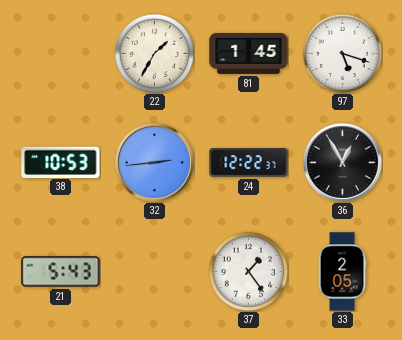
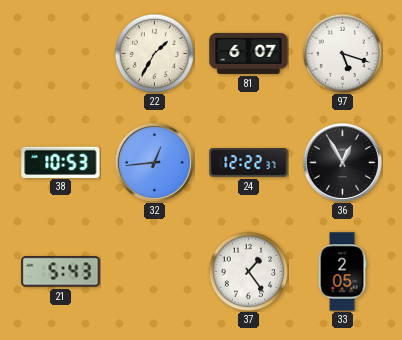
81: 1:45 -> 6:07 (249, 53)
32: 2:44 -> 12:44 (154, 162)
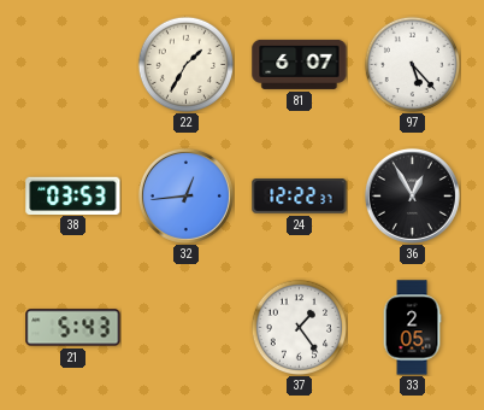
97: 5:18 -> 5:23 (412, 64)
38: 10:53 -> 03:53 (73, 195)
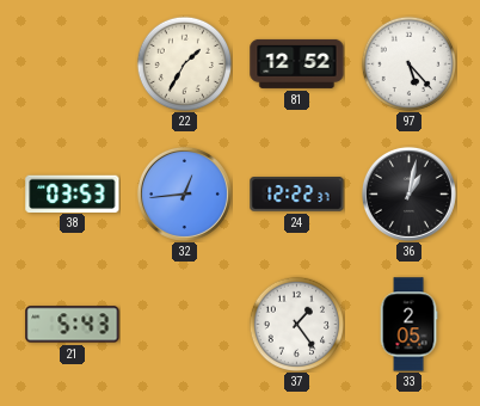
81: 6:07 -> 12:52 (297, 63)
36: 12:55 -> 1:02 (408, 193)
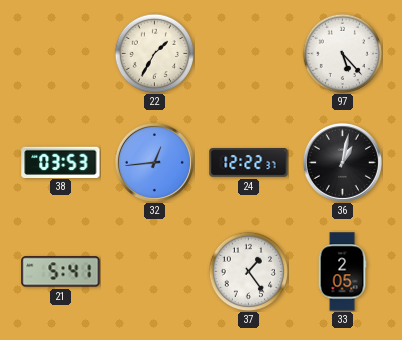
81: 12:52 -> none (297, 63)
21: 5:43 -> 5:41 (61, 272)
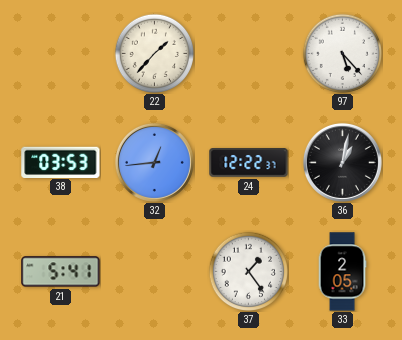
22: 1:35 -> 1:37 (154, 53)
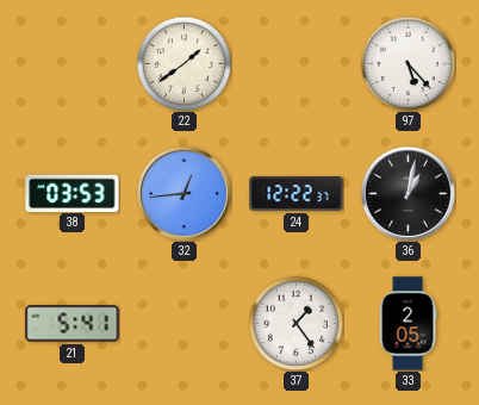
22: 1:37 -> 1:39 (183, 63)
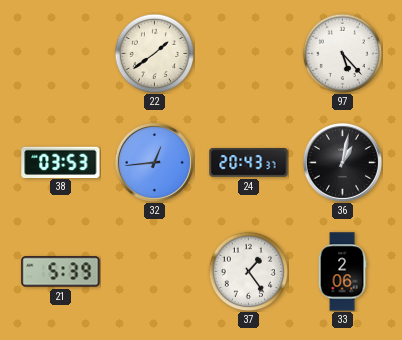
24: 12:22 -> 20:43 (249, 163)
21: 5:41 -> 5:39 (61, 272)
33: 2:05 -> 2:06 (342, 272)
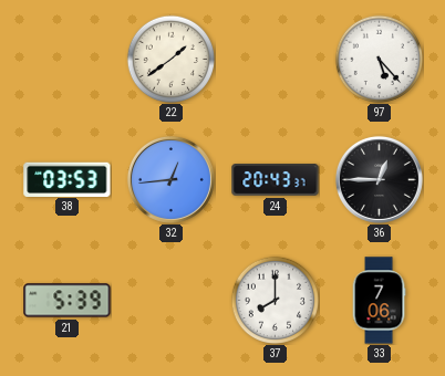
36: 1:02 -> 12:45 (379, 179)
37: 1:24 -> 8:00 (275, 300)
33: 2:06 -> 7:06 (379, 301)
